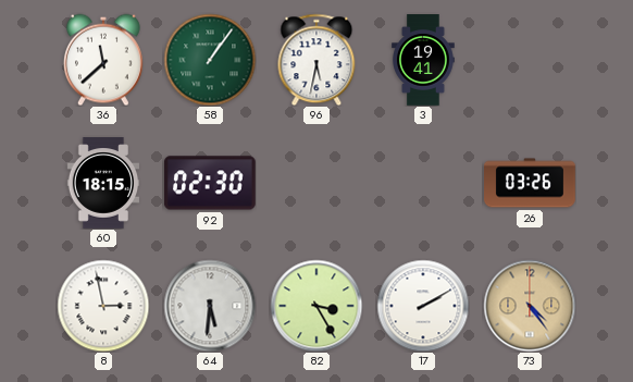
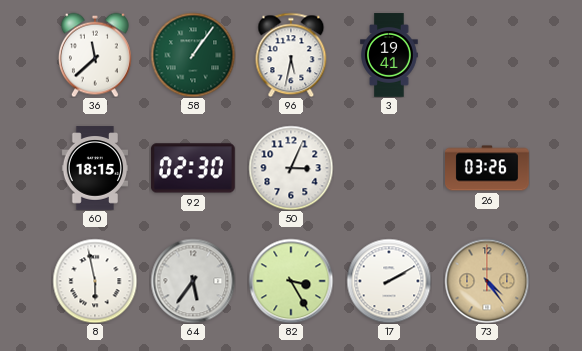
50: none -> 3:04 (291, 168)
8: 2:58 -> 5:58 (95, 281)
64: 5:31 -> 5:36 (193, 281)
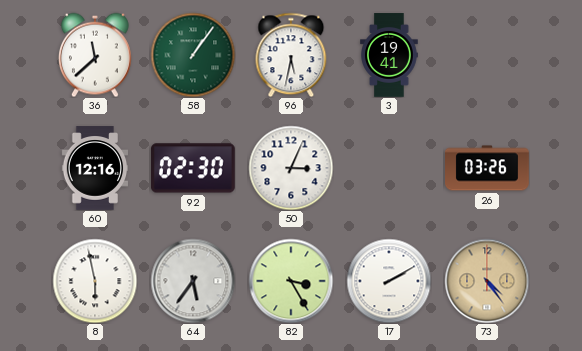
60: 18:15 -> 12:16 (95, 168)
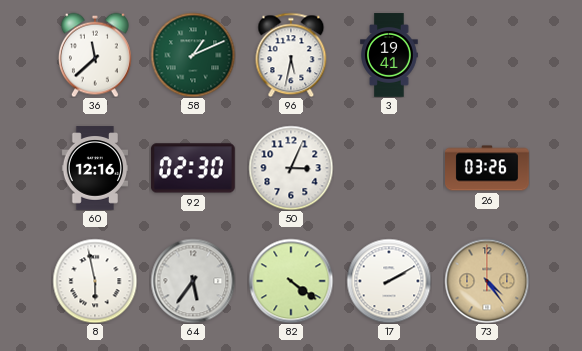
58: 1:06 -> 1:11 (193, 55)
82: 3:25 -> 4:21 (291, 281)
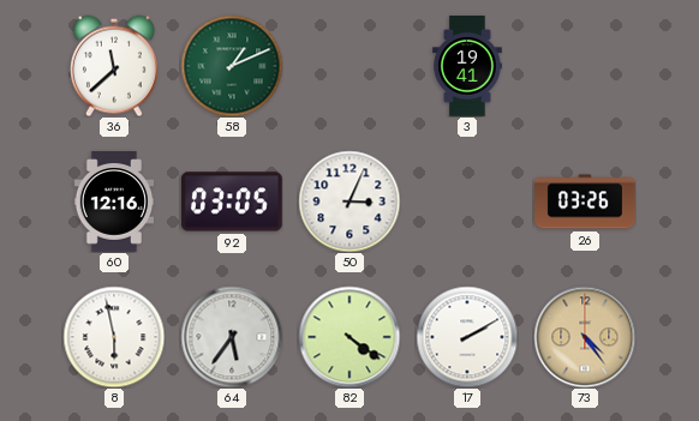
96: 5:32 -> none (291, 55)
92: 02:30 -> 03:05 (232, 202)
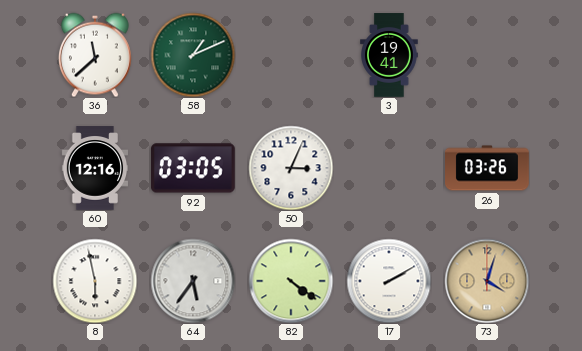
73: 4:24 -> 4:03 (487, 281)
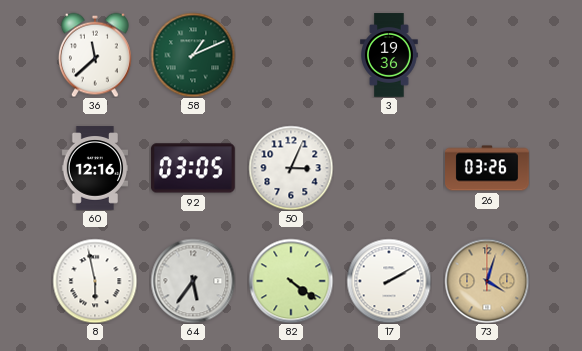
3: 19:41 -> 19:36 (389, 55)
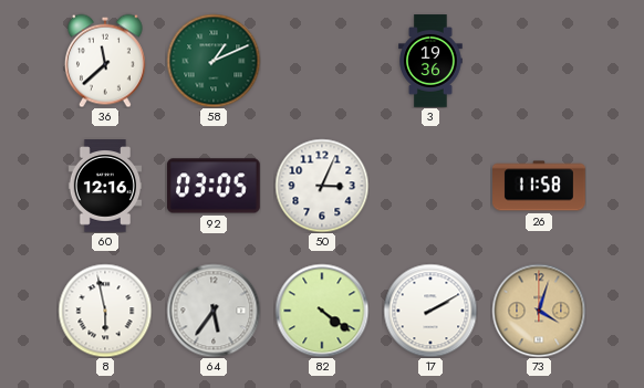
26: 03:26 -> 11:58 (540, 186)
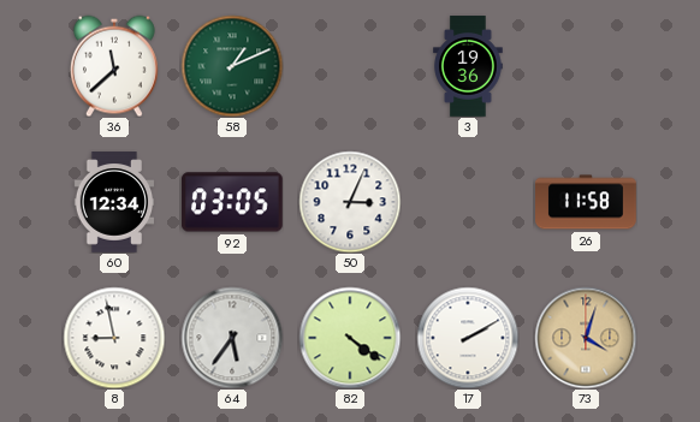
60: 12:16 -> 12:34 (114, 202)
8: 5:58 -> 8:58 (114, 338)
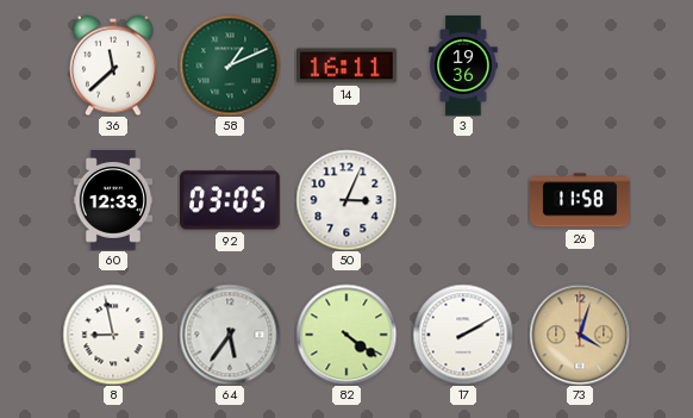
14: none -> 16:11 (348, 65)
60: 12:34 -> 12:33 (113, 200)
